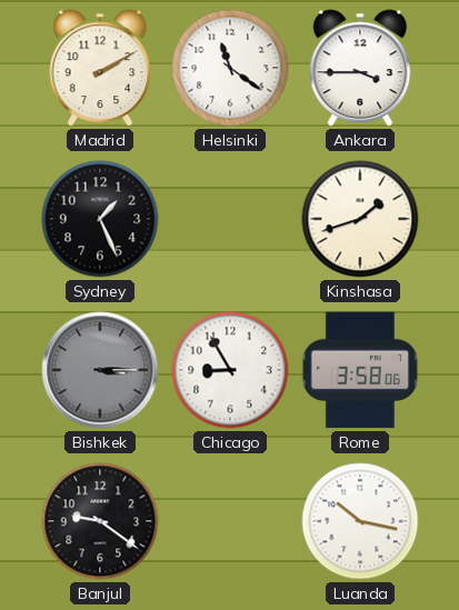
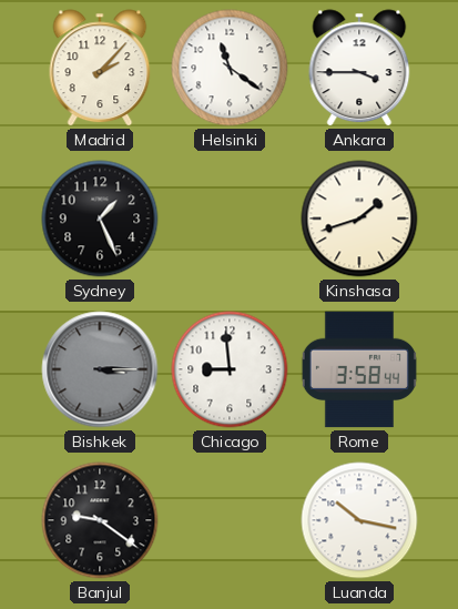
Madrid: 2:10 -> 2:07 (100, 68)
Chicago: 8:55 -> 8:59 (230, 369)
Rome: 3:58:06 -> 3:58:44 (359, 369)
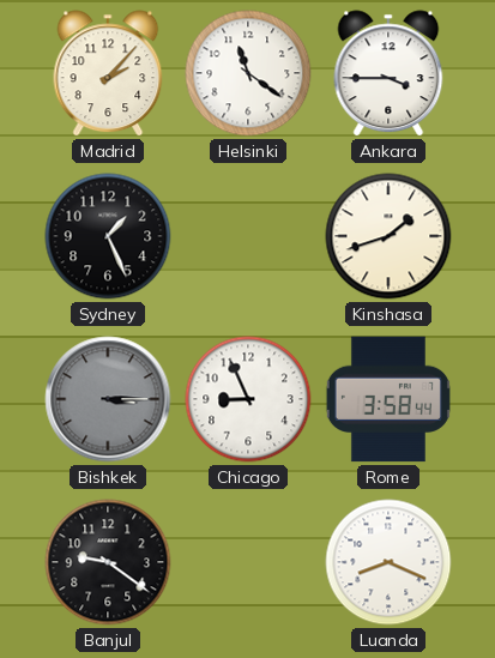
Chicago: 8:59 -> 8:56 (248, 399)
Luanda: 10:17 -> 8:19 (388, 562)
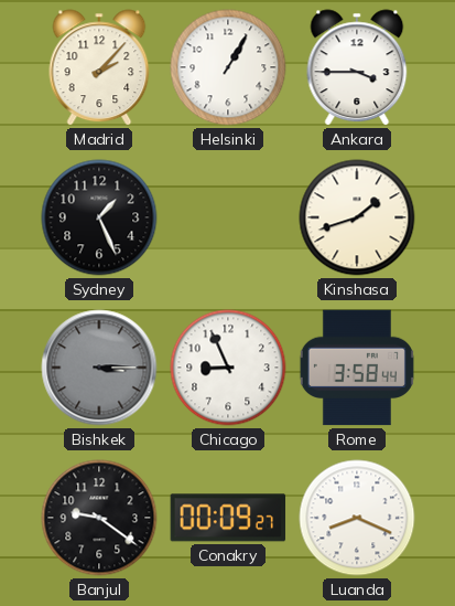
Helsinki: 11:21 -> 1:05 (228, 67)
Conakry: none -> 00:09 (228, 518)
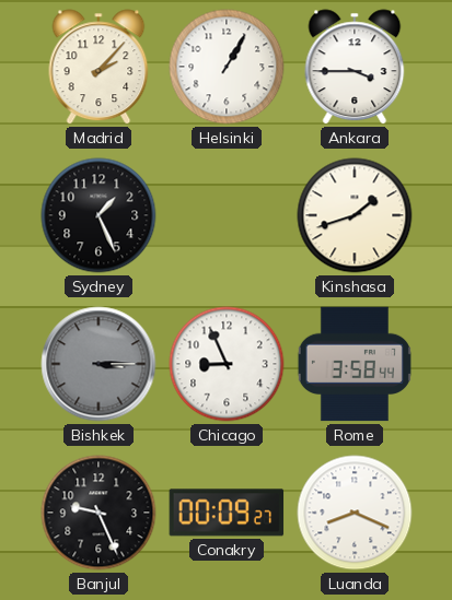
Banjul: 9:21 -> 9:26 (98, 513)
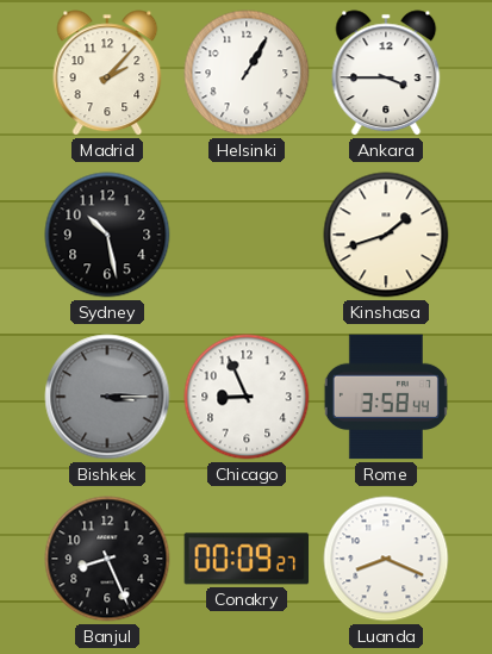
Sydney: 1:26 -> 10:28 (107, 235)
Banjul: 9:26 -> 8:26 (107, 559)
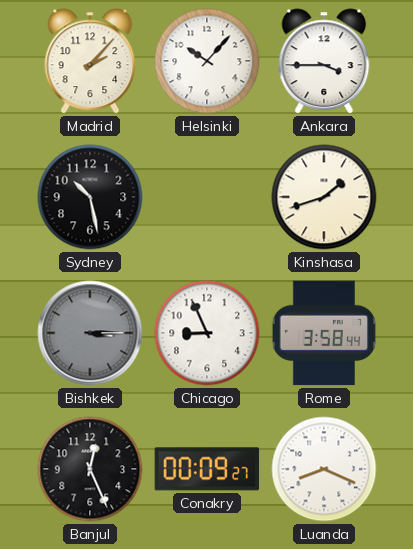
Helsinki: 1:05 -> 10:07 (207, 61)
Banjul: 8:26 -> 12:26 (90, 469)
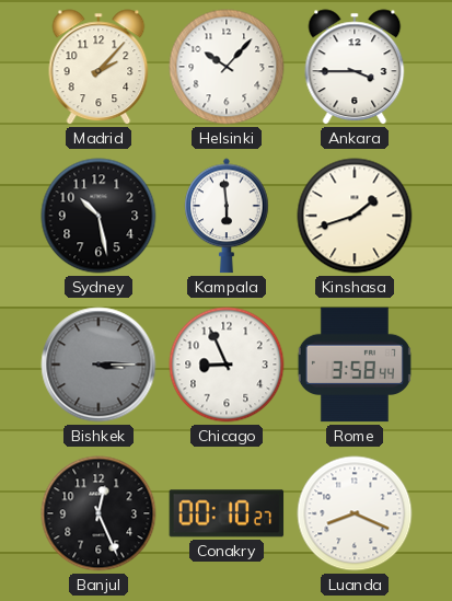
Kampala: none -> 5:59 (227, 216)
Conakry: 00:09 -> 00:10 (227, 513)
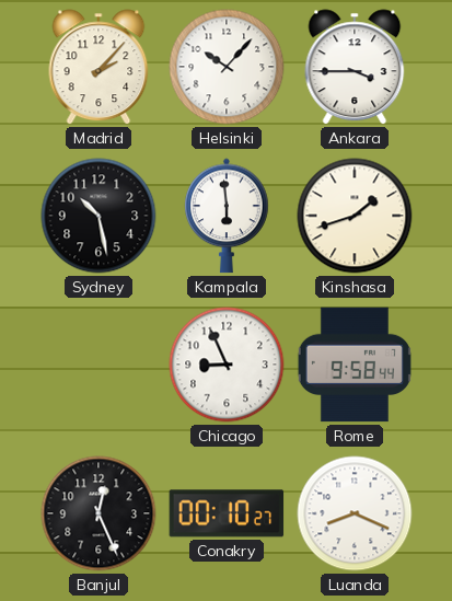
Bishkek: 3:15 -> none (98, 365)
Rome: 3:58 -> 9:58 (355, 365)
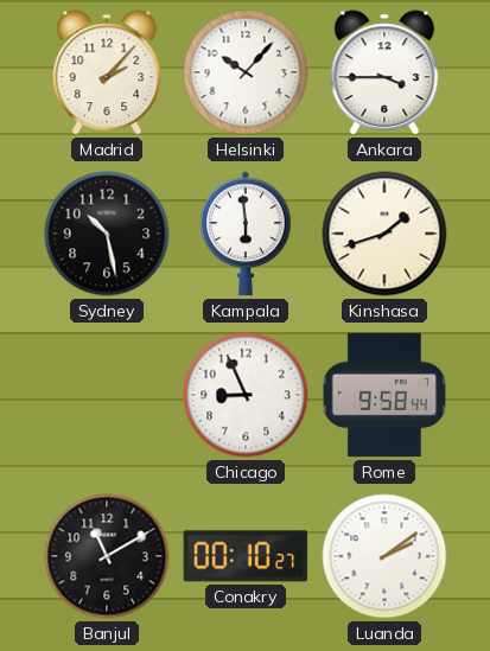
Banjul: 12:26 -> 11:10 (107, 556)
Luanda: 8:19 -> 2:09 (384, 556)
